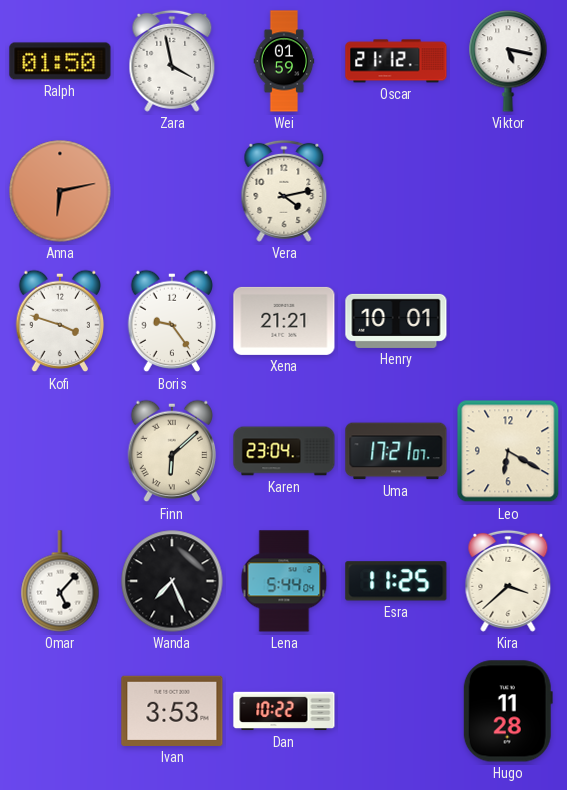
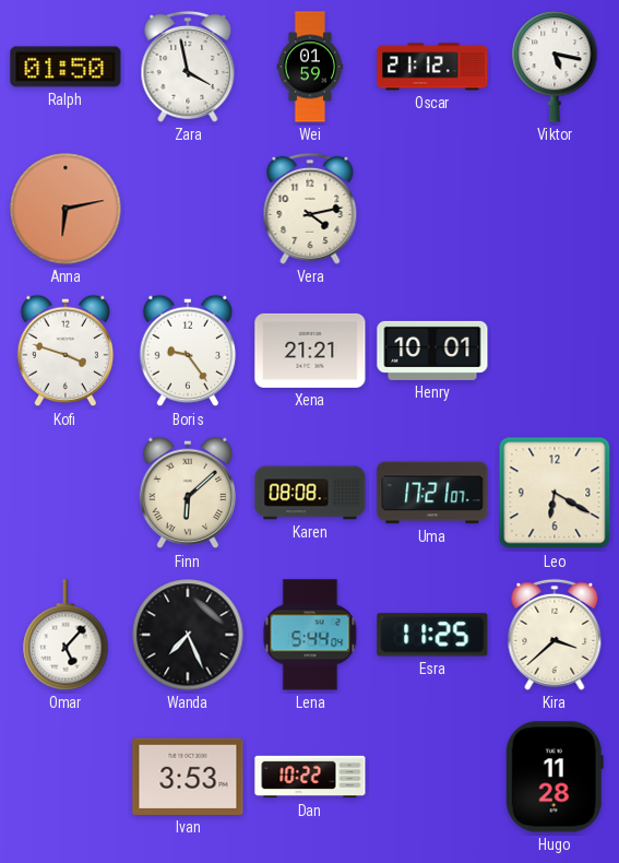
Karen: 23:04 -> 08:08 (310, 493)
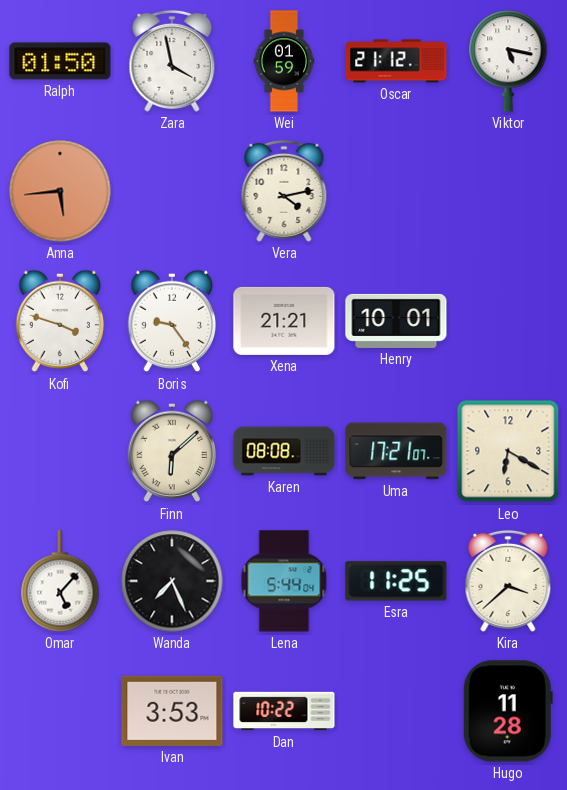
Anna: 6:13 -> 5:44 (60, 191)
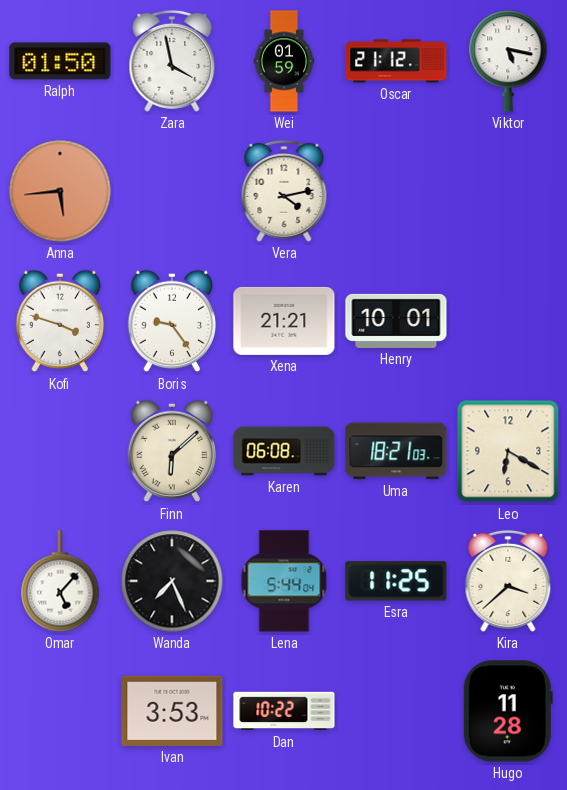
Karen: 08:08 -> 06:08 (284, 451)
Uma: 17:21 -> 18:21 (396, 451)
